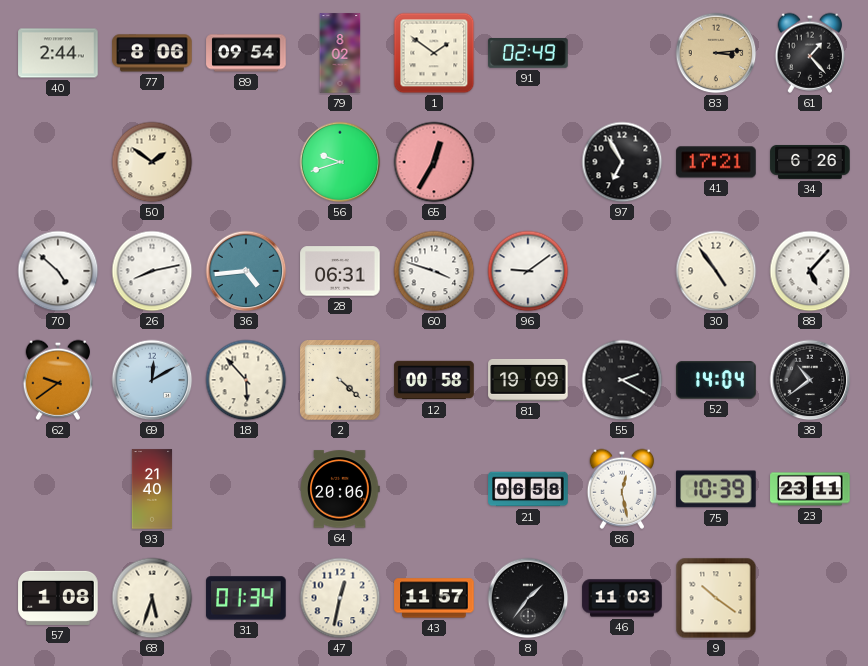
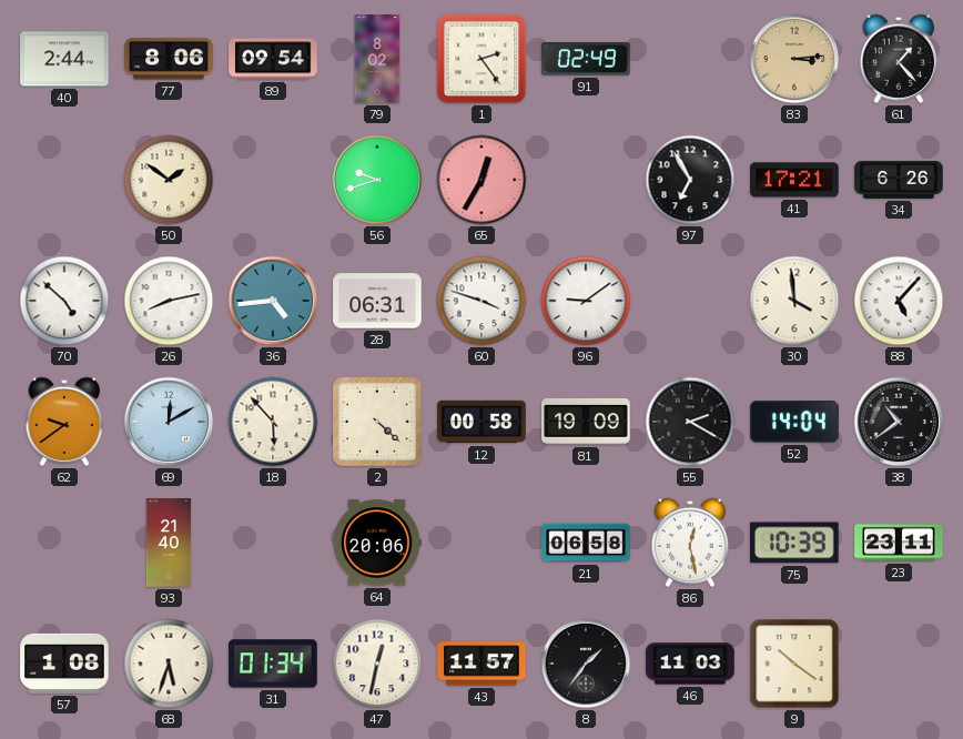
1: 1:51 -> 2:24 (481, 59)
30: 4:54 -> 3:59 (794, 301)
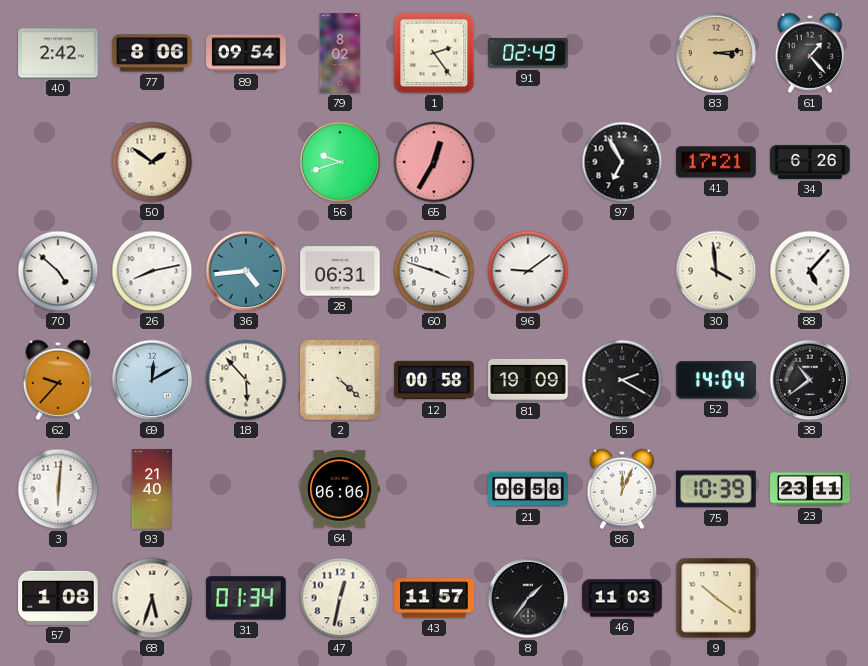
40: 2:44 -> 2:42 (58, 53)
62: 9:39 -> 9:37 (58, 380)
3: none -> 6:01 (58, 489)
64: 20:06 -> 06:06 (340, 489)
86: 12:28 -> 12:04 (622, 489)
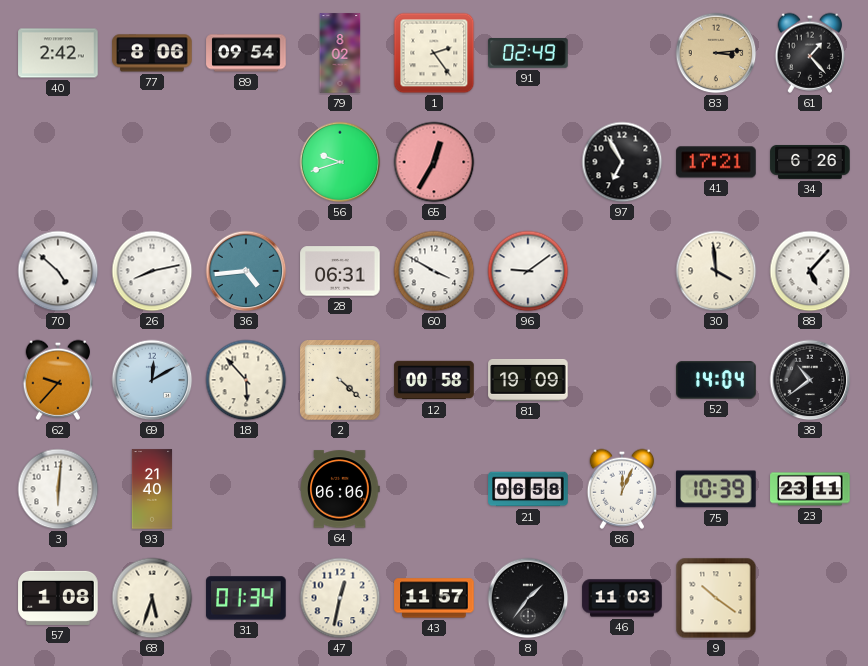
50: 1:51 -> none (152, 162)
60: 3:48 -> 3:50 (434, 271)
55: 2:20 -> none (622, 380)
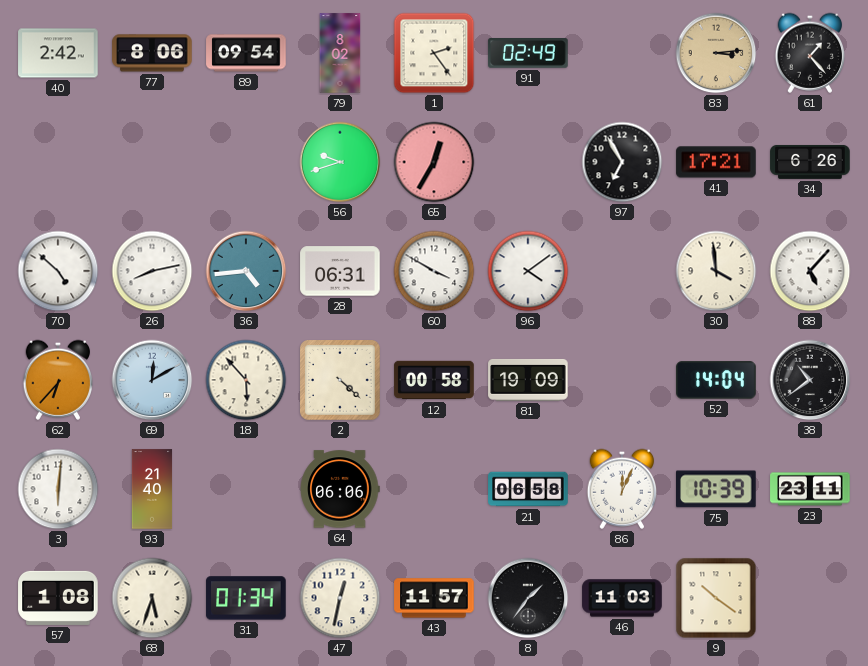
96: 9:09 -> 4:09 (528, 271)
62: 9:37 -> 6:37 (58, 380)
